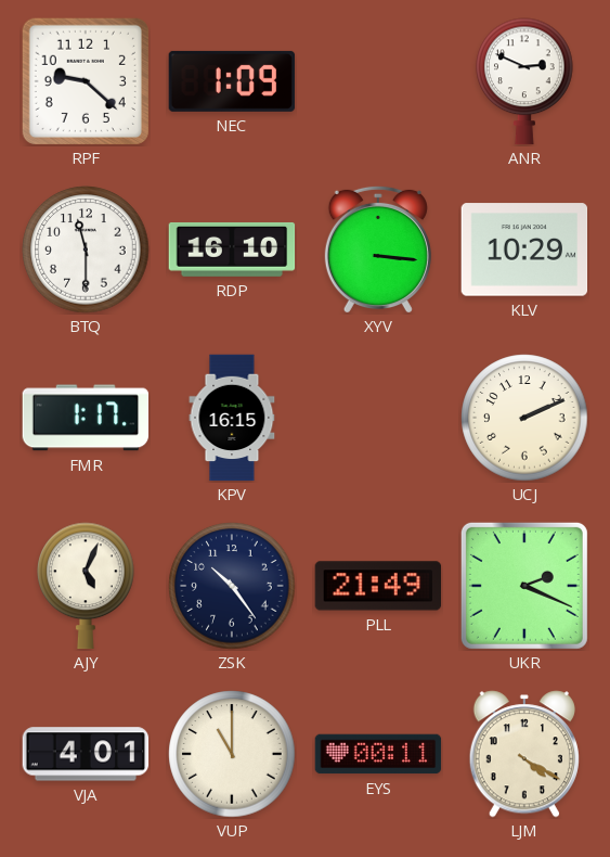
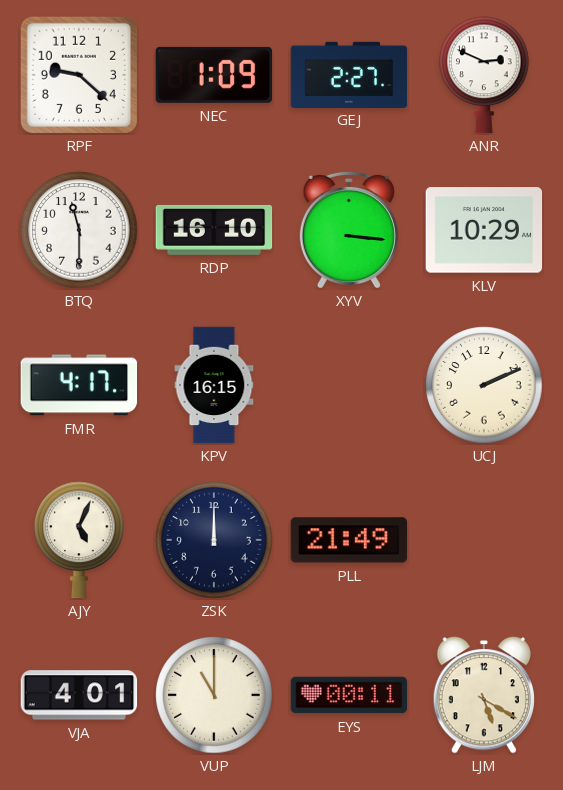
GEJ: none -> 2:27 (349, 74)
FMR: 1:17 -> 4:17 (79, 385)
ZSK: 10:24 -> 12:00 (214, 540)
UKR: 2:19 -> none (524, 586)
LJM: 4:20 -> 5:20 (484, 695)
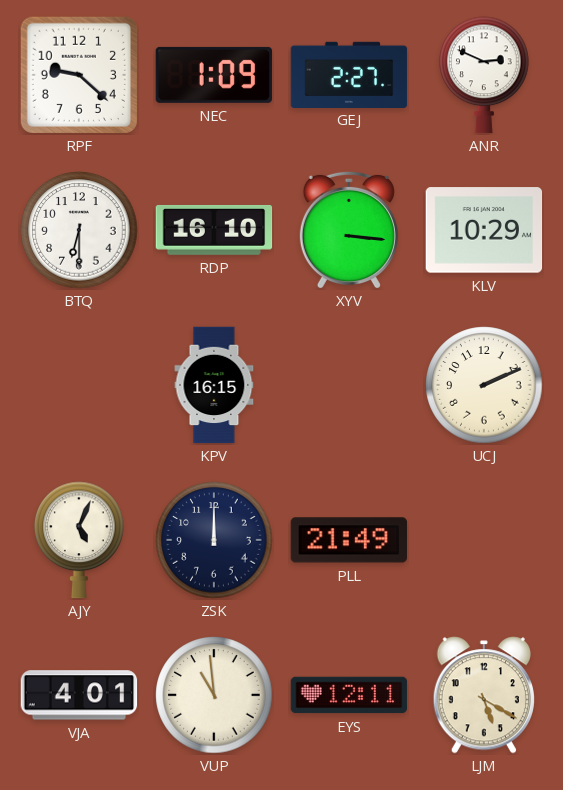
BTQ: 11:30 -> 6:30 (79, 230)
FMR: 4:17 -> none (79, 385)
VUP: 11:00 -> 10:59 (214, 695)
EYS: 00:11 -> 12:11 (349, 695)
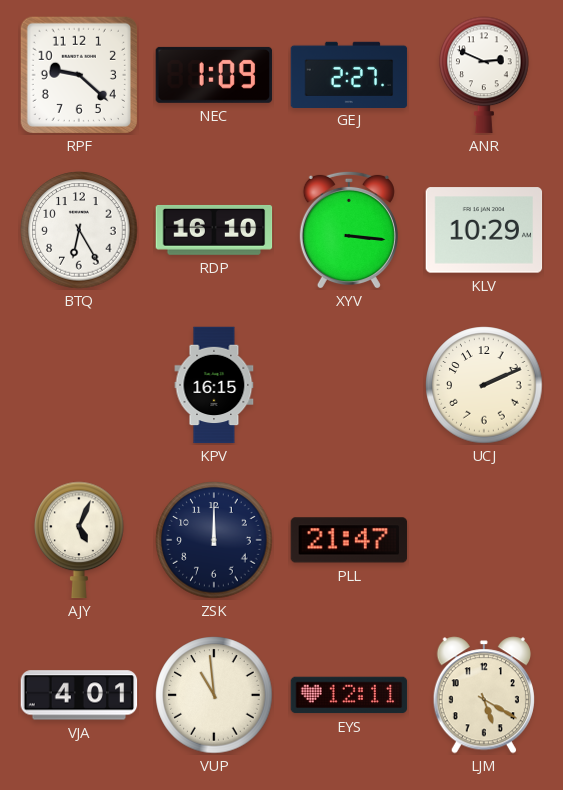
BTQ: 6:30 -> 6:25 (79, 230)
PLL: 21:49 -> 21:47 (349, 540)
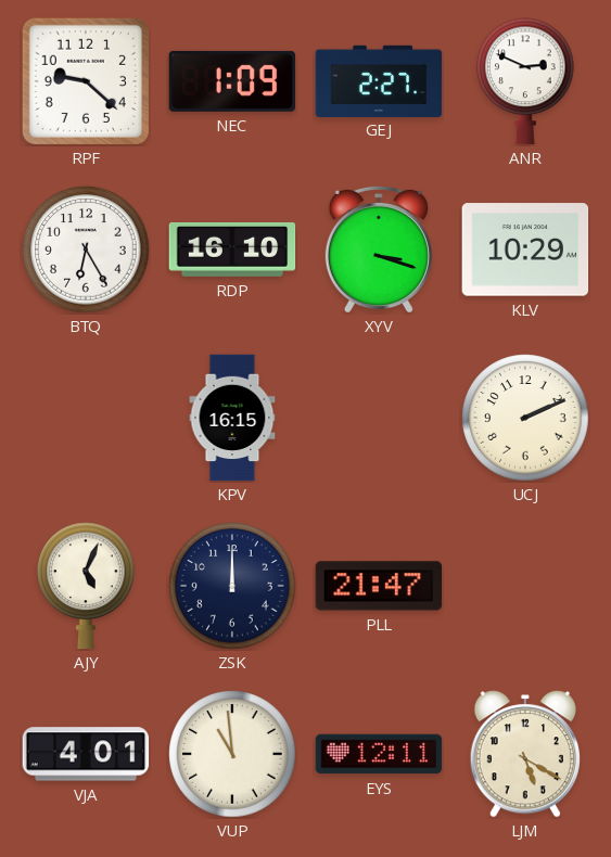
XYV: 3:16 -> 3:18 (379, 250)
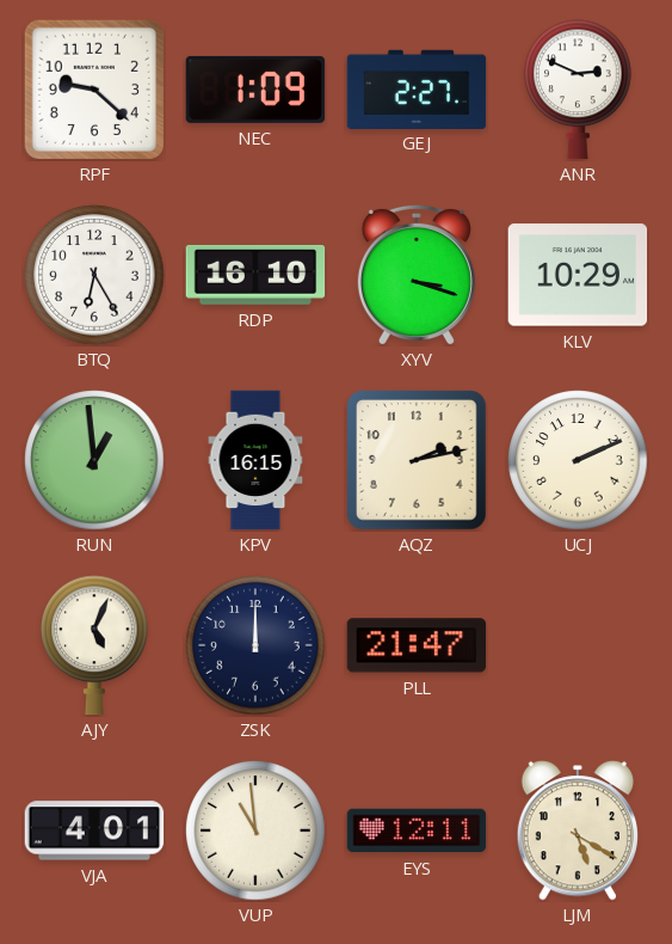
RUN: none -> 12:59 (94, 460)
AQZ: none -> 2:13 (417, 460)
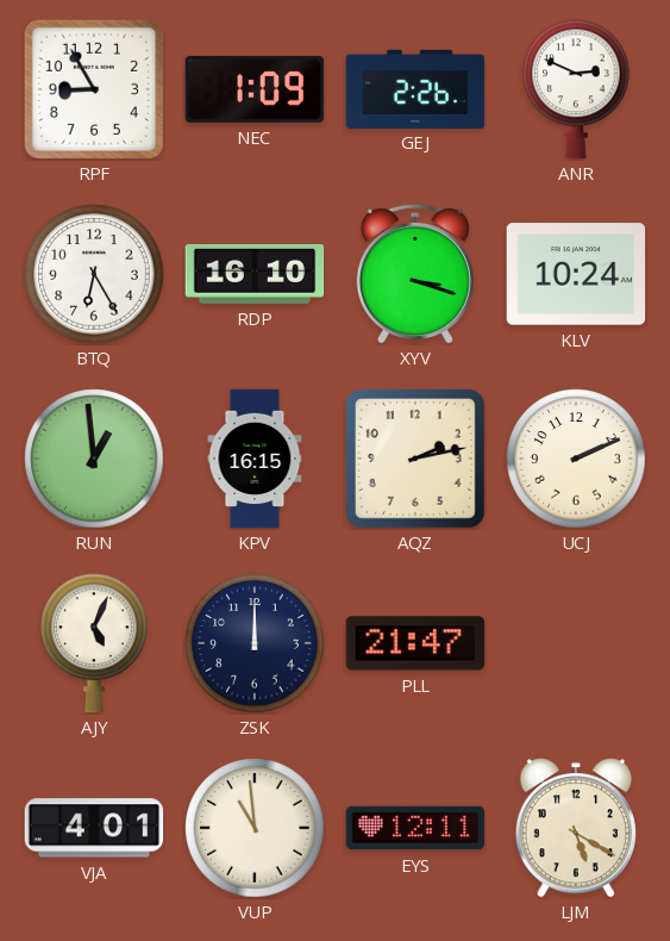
RPF: 9:22 -> 8:55 (94, 89)
GEJ: 2:27 -> 2:26 (415, 88)
KLV: 10:29 -> 10:24 (576, 274)
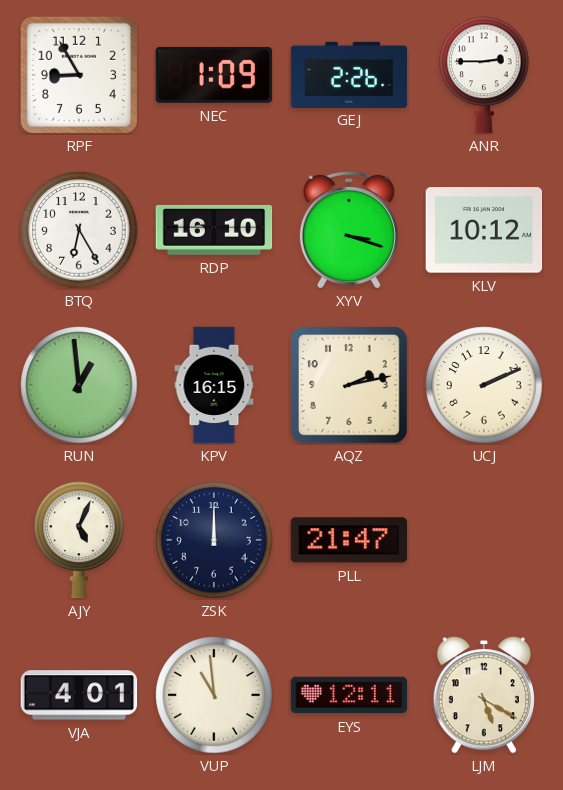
ANR: 2:49 -> 2:45 (484, 75)
KLV: 10:24 -> 10:12 (484, 230)
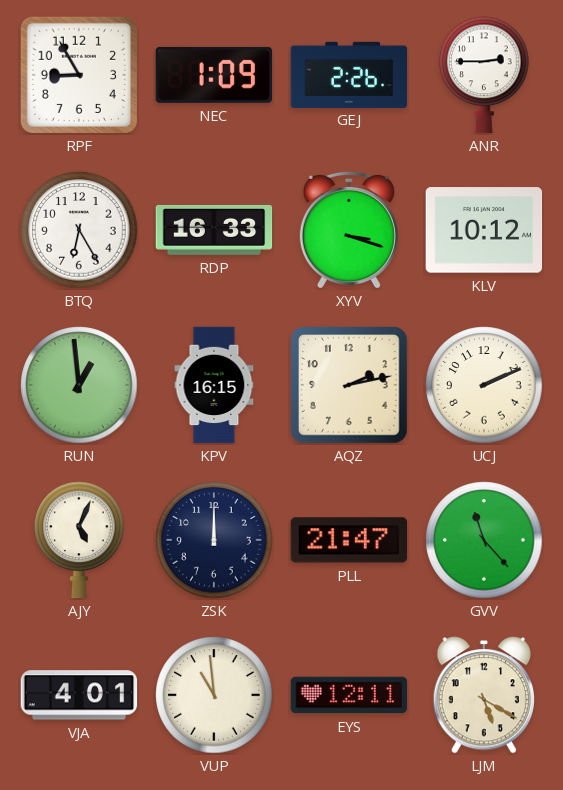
RDP: 16:10 -> 16:33 (214, 230)
GVV: none -> 11:23 (484, 540)
